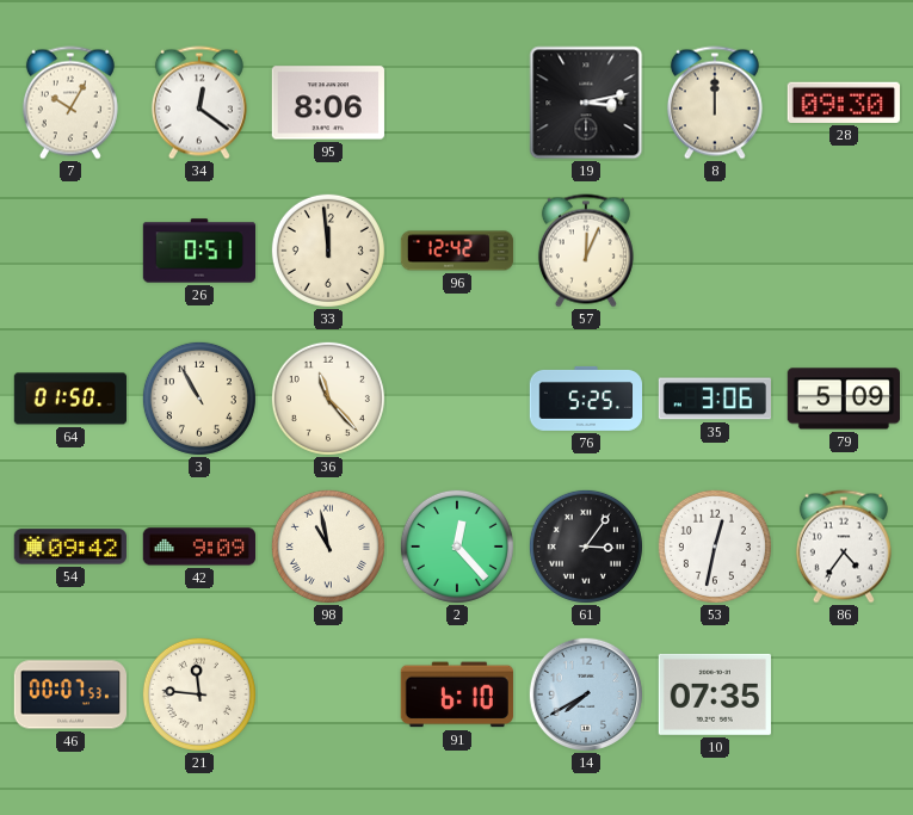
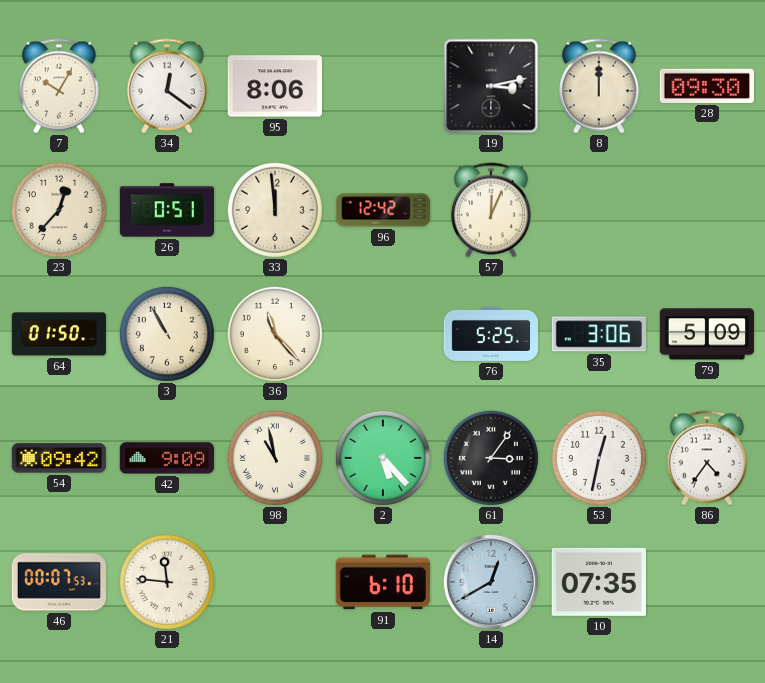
23: none -> 12:37 (59, 210)
2: 12:23 -> 5:23 (383, 458)
14: 7:40 -> 12:40 (491, 582)
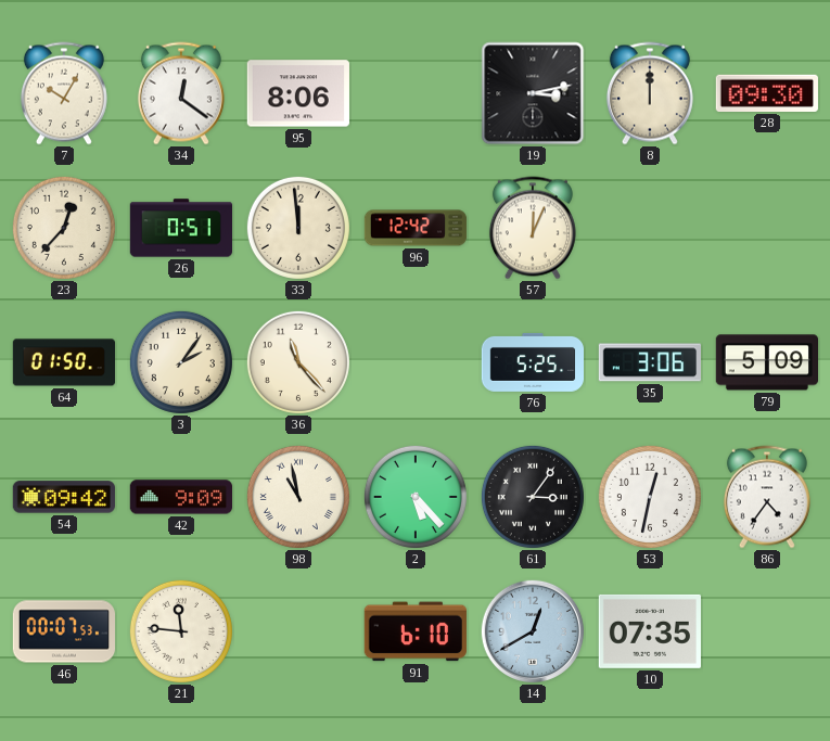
3: 10:55 -> 2:06 (181, 362)
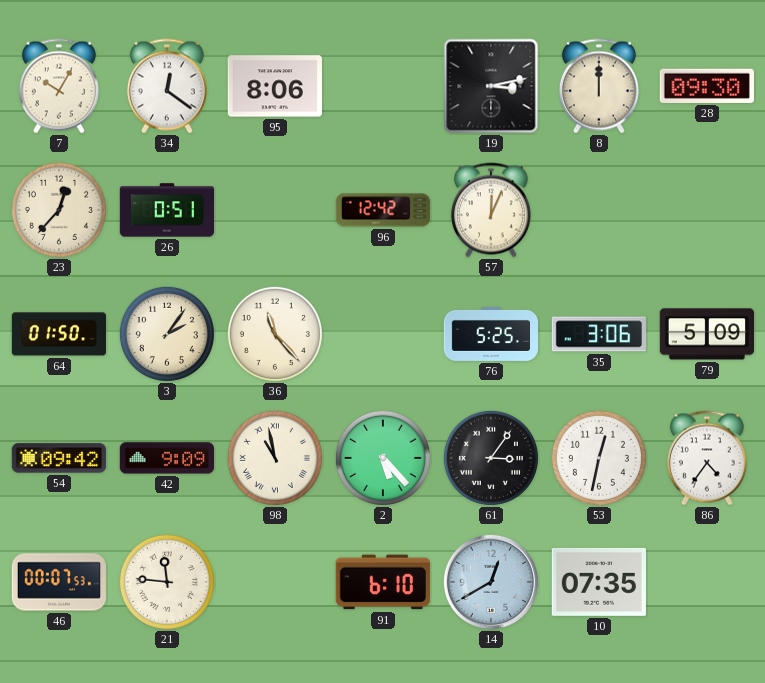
33: 11:59 -> none (298, 228)
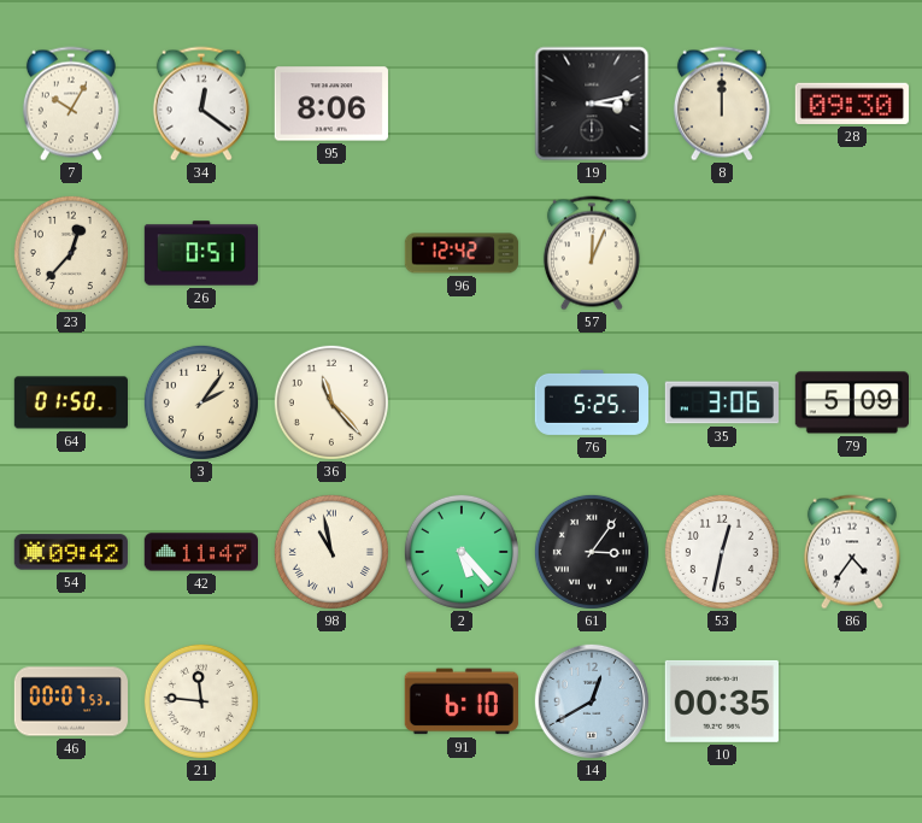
42: 9:09 -> 11:47 (200, 552)
10: 07:35 -> 00:35 (722, 701)
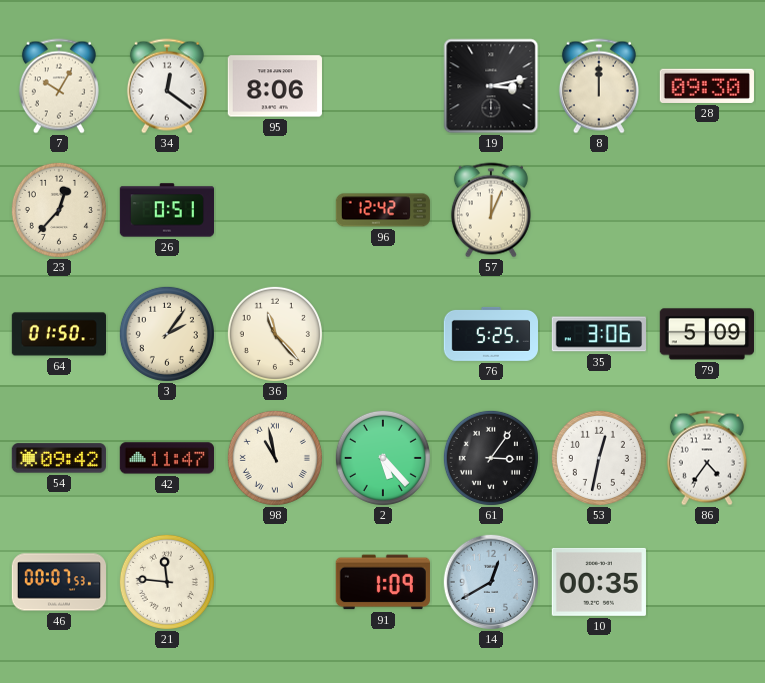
91: 6:10 -> 1:09 (383, 582)
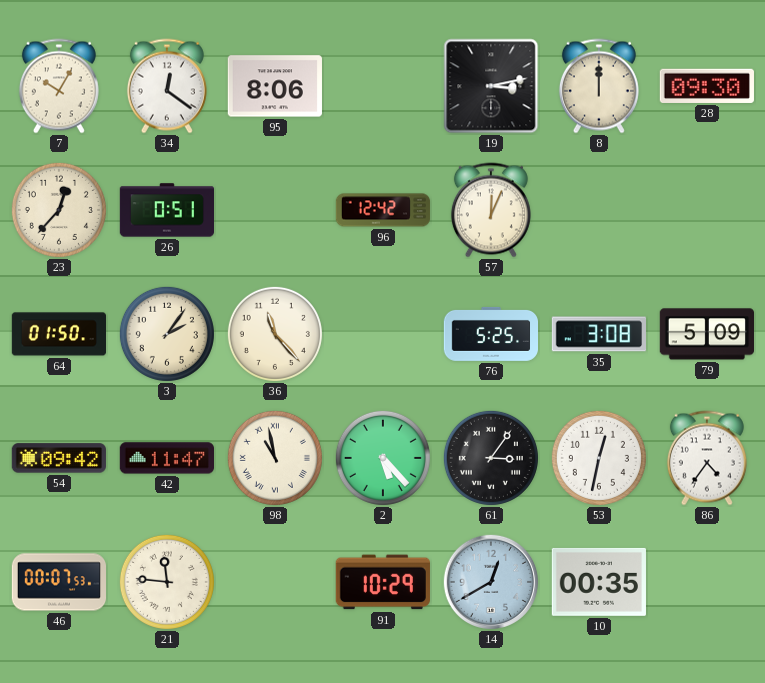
35: 3:06 -> 3:08 (598, 334)
91: 1:09 -> 10:29 (383, 582)
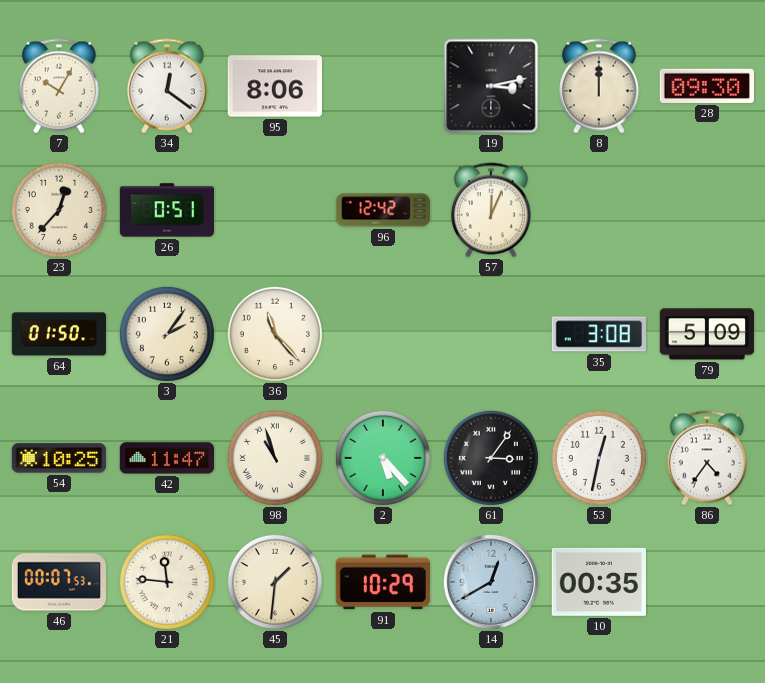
76: 5:25 -> none (490, 334)
54: 09:42 -> 10:25 (58, 458)
98: 10:58 -> 10:57 (275, 458)
45: none -> 1:31 (275, 582)
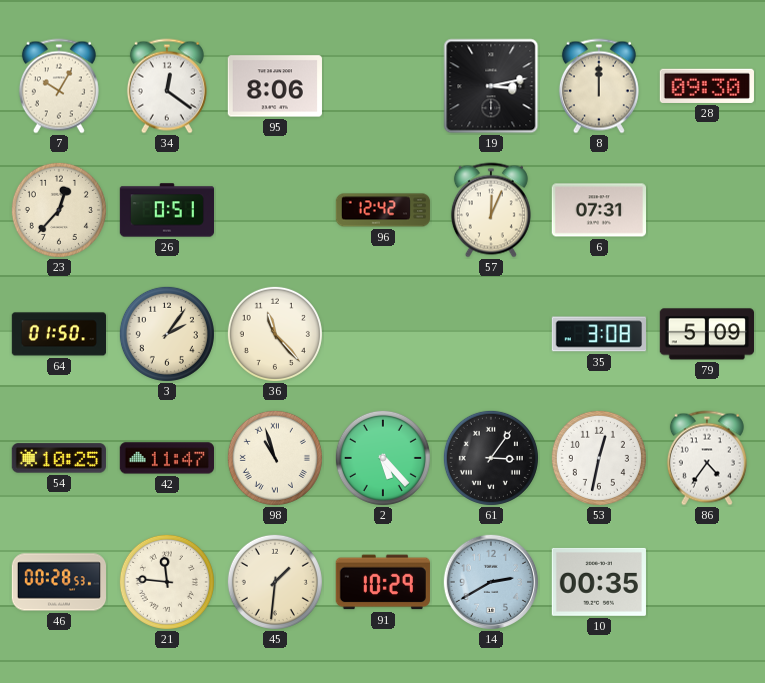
6: none -> 07:31 (598, 210)
46: 00:07 -> 00:28 (59, 582)
14: 12:40 -> 2:40 (491, 582)
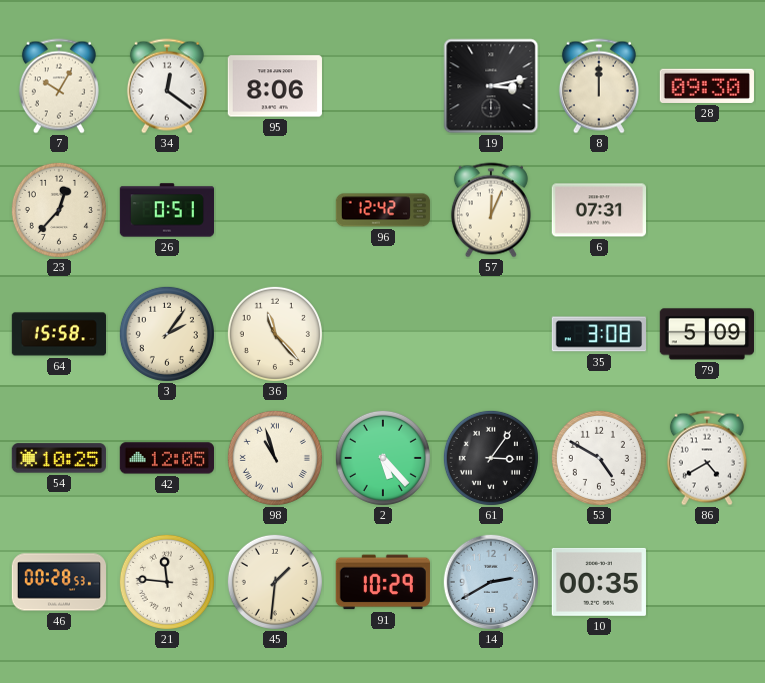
64: 01:50 -> 15:58 (58, 334)
42: 11:47 -> 12:05 (166, 458)
53: 12:32 -> 4:50 (599, 458)
86: 4:36 -> 4:40 (707, 458)
